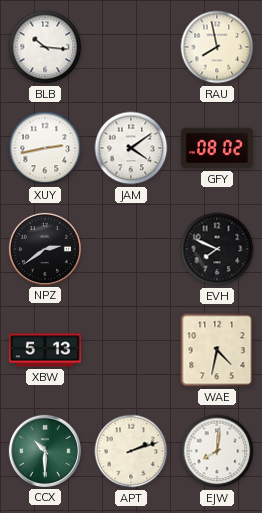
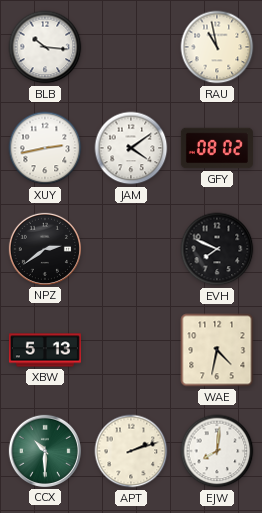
RAU: 7:58 -> 10:58 (217, 47)
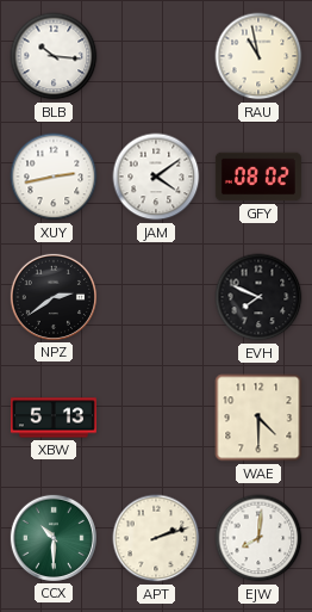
WAE: 4:32 -> 4:30 (258, 418)
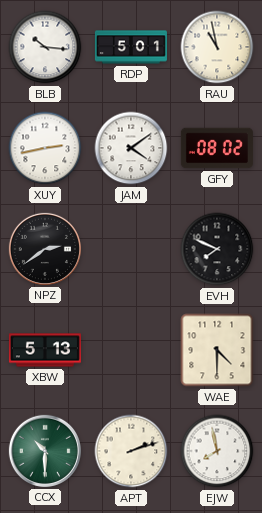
RDP: none -> 5:01 (131, 47)
EJW: 8:01 -> 7:58 (217, 451)
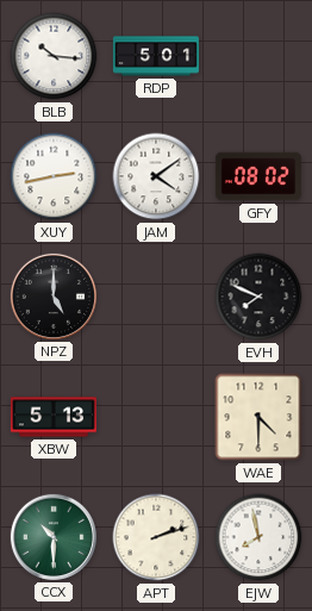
RAU: 10:58 -> none (217, 47)
NPZ: 2:39 -> 5:00 (54, 297)
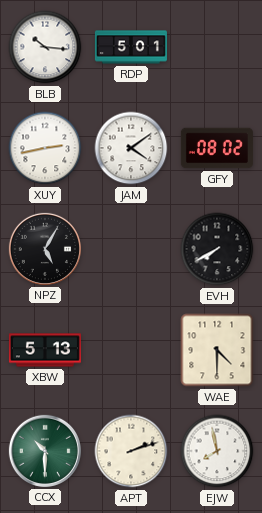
NPZ: 5:00 -> 5:05 (45, 249)
EVH: 7:49 -> 7:40 (217, 249)
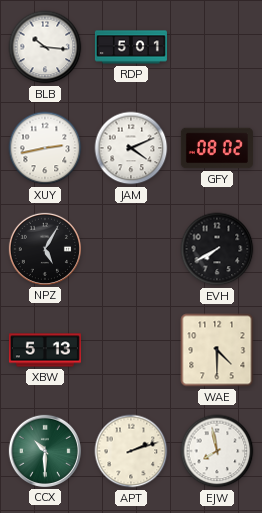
JAM: 4:09 -> 4:11 (131, 148)
